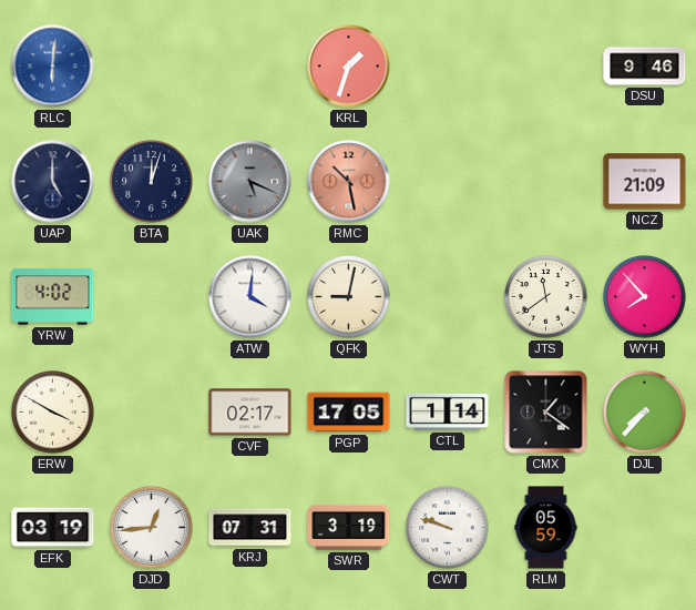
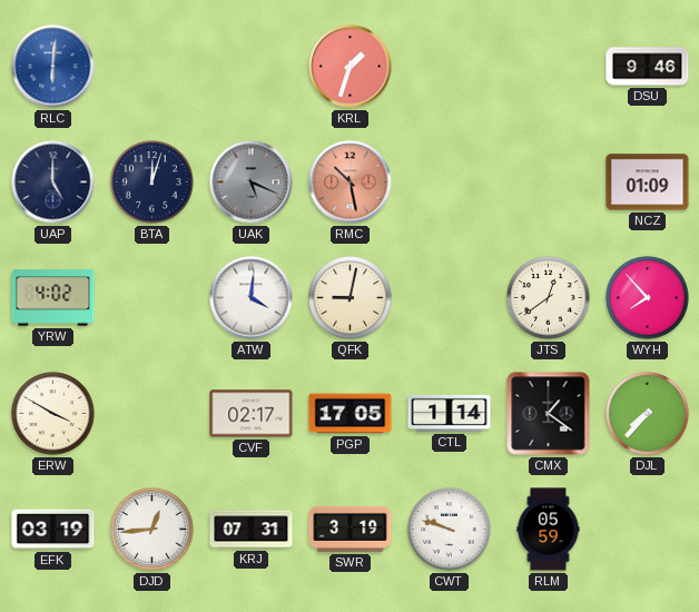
NCZ: 21:09 -> 01:09 (648, 182)
JTS: 11:39 -> 12:39 (549, 298)
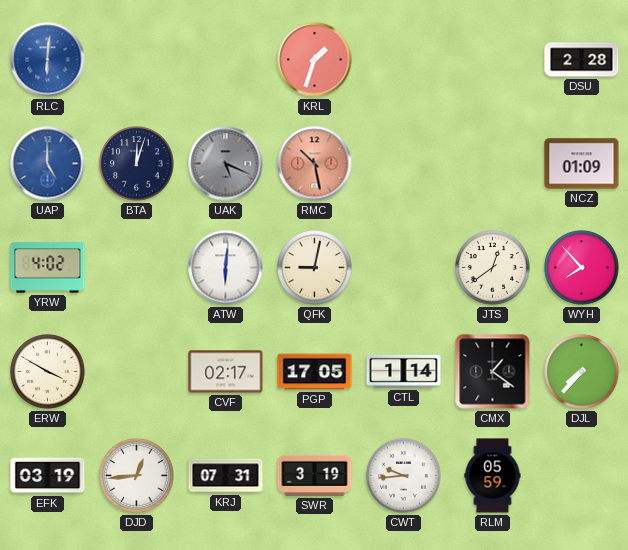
DSU: 9:46 -> 2:28 (582, 60)
UAP dial: navy -> blue (48, 164)
ATW: 4:01 -> 6:01 (226, 268)
CWT: 9:48 -> 9:44 (404, 476)
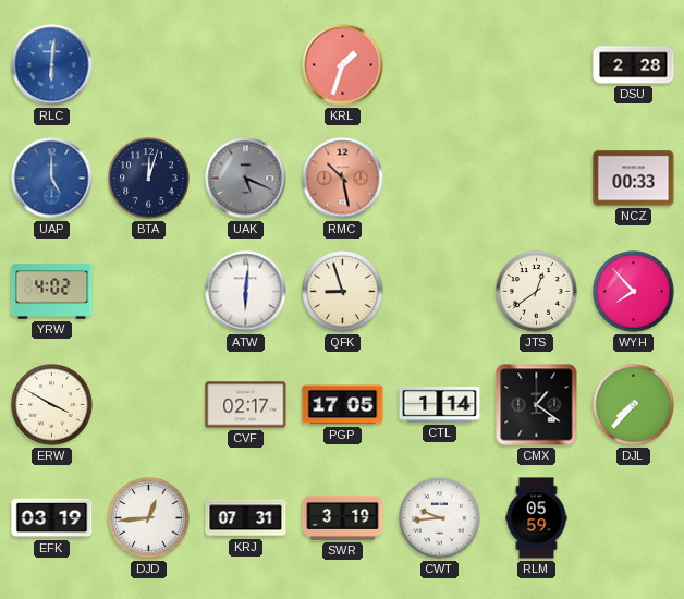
NCZ: 01:09 -> 00:33 (634, 179)
QFK: 9:02 -> 8:57 (343, 292)
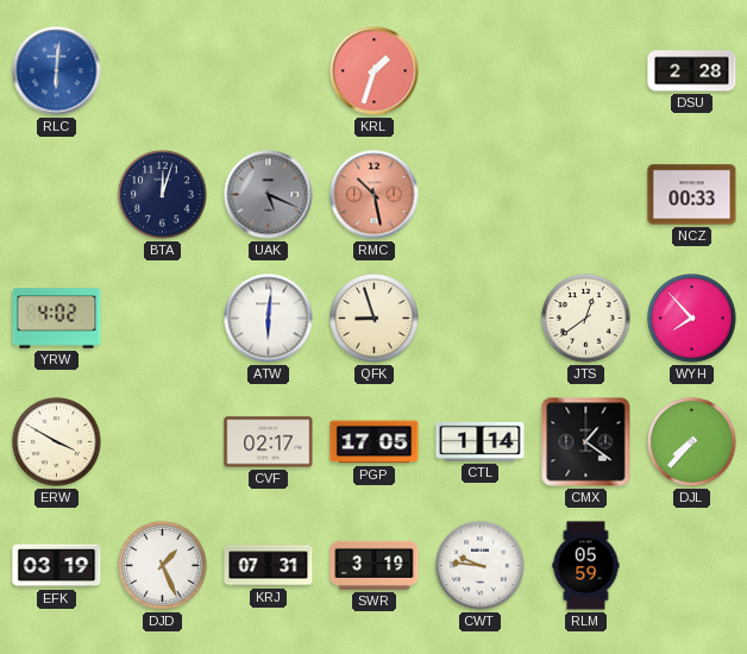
UAP: 5:00 -> none (52, 179)
DJD: 12:44 -> 1:26 (163, 566)
CWT: 9:44 -> 9:46 (481, 566)
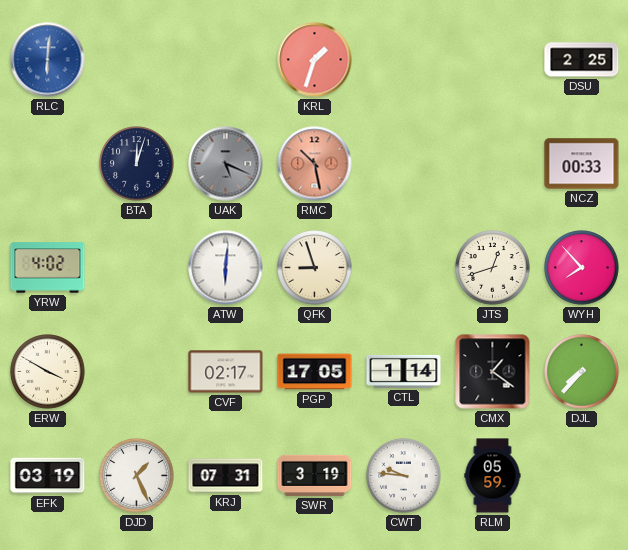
DSU: 2:28 -> 2:25 (582, 60)
JTS: 12:39 -> 12:42 (493, 268)
